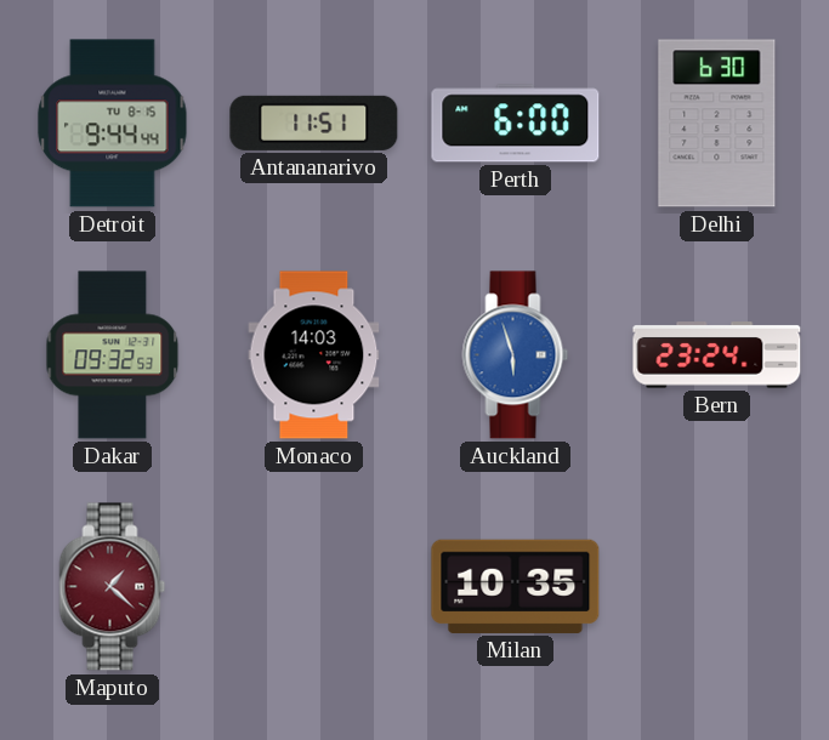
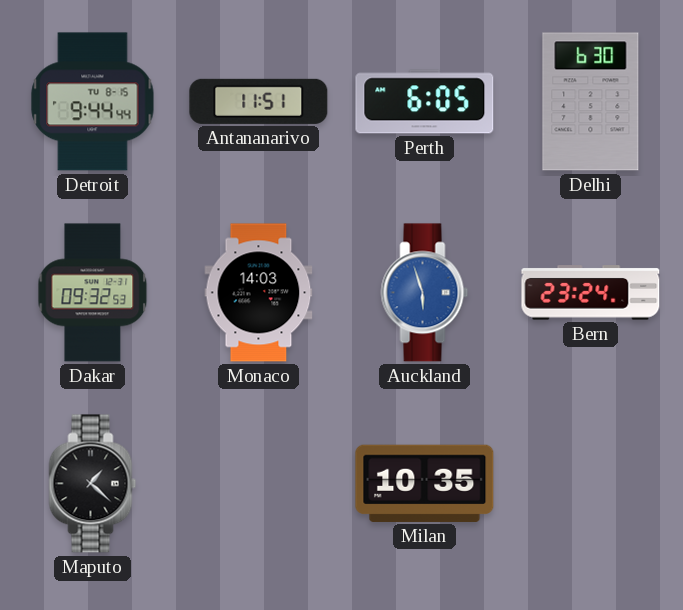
Perth: 6:00 -> 6:05 (425, 102)
Maputo dial: burgundy -> black (93, 484)
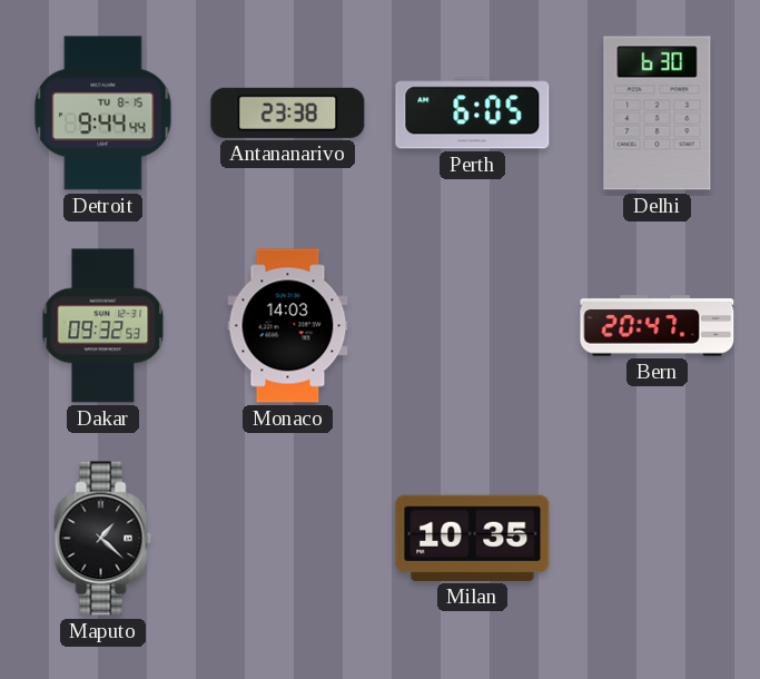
Antananarivo: 11:51 -> 23:38 (288, 112)
Auckland: 5:57 -> none (425, 293)
Bern: 23:24 -> 20:47 (658, 326)
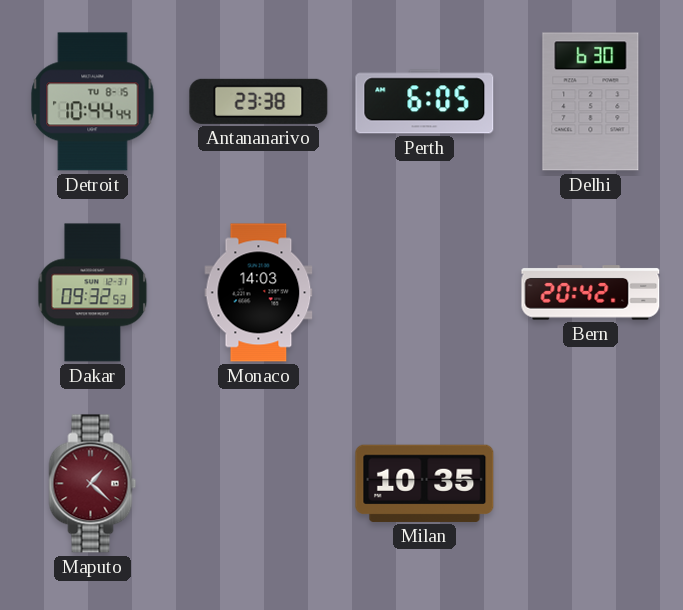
Detroit: 9:44 -> 10:44 (93, 102)
Bern: 20:47 -> 20:42 (591, 293)
Maputo dial: black -> burgundy (93, 484)
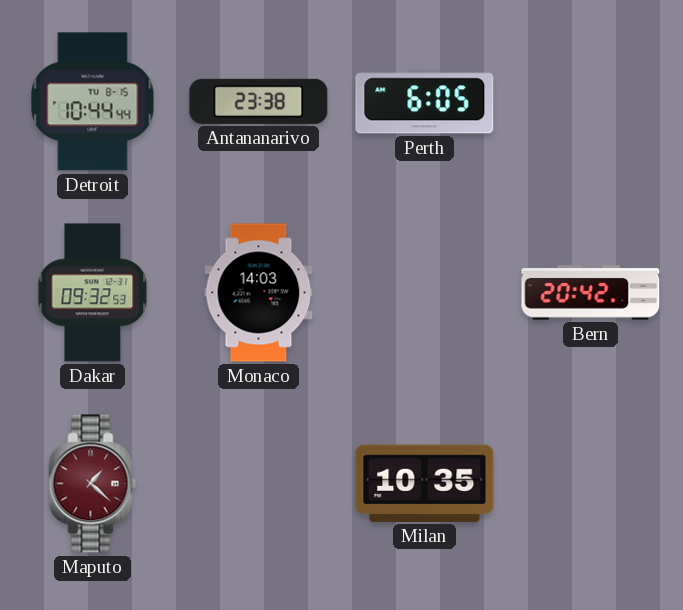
Delhi: 6:30 -> none (591, 102)
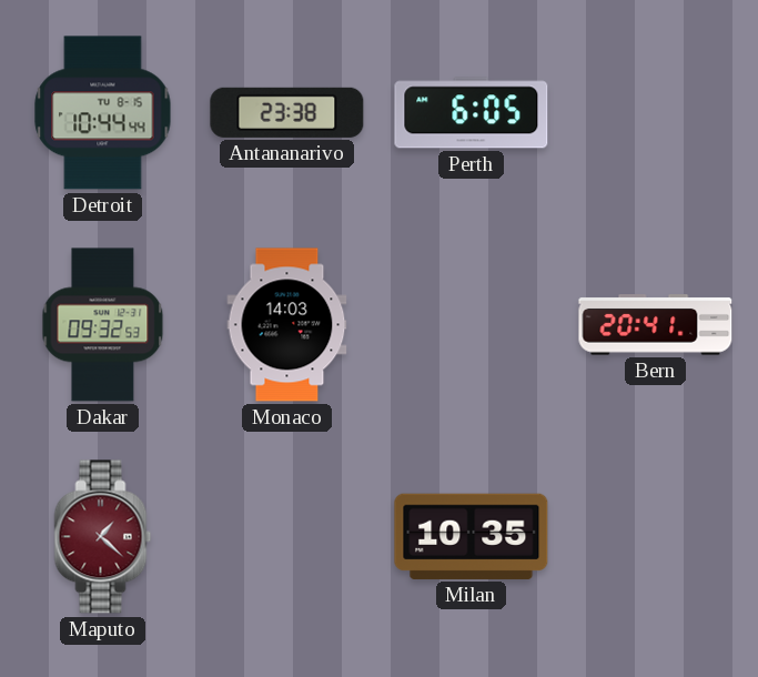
Bern: 20:42 -> 20:41 (656, 325)
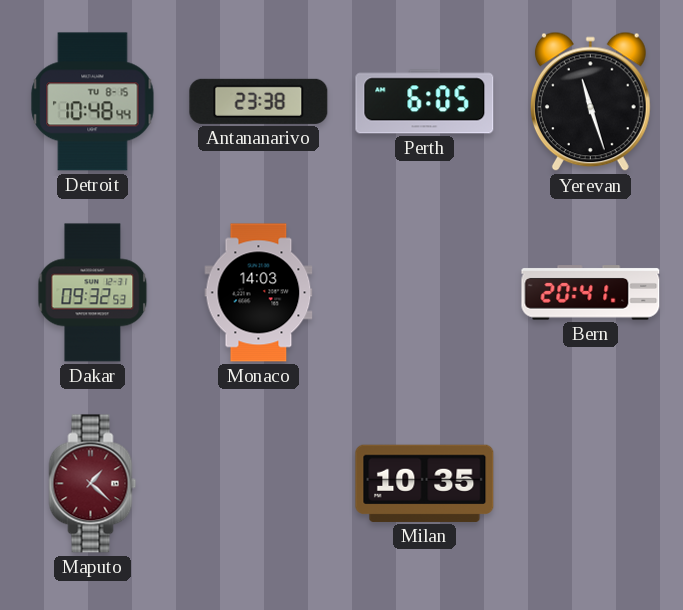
Detroit: 10:44 -> 10:48 (93, 102)
Yerevan: none -> 11:27 (590, 102)
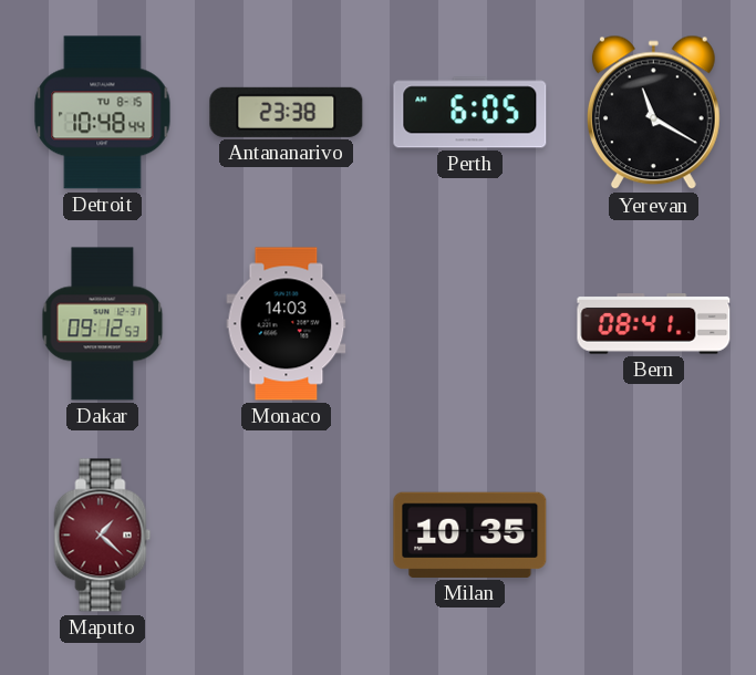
Yerevan: 11:27 -> 11:20 (653, 113)
Dakar: 09:32 -> 09:12 (103, 324)
Bern: 20:41 -> 08:41 (654, 324)
